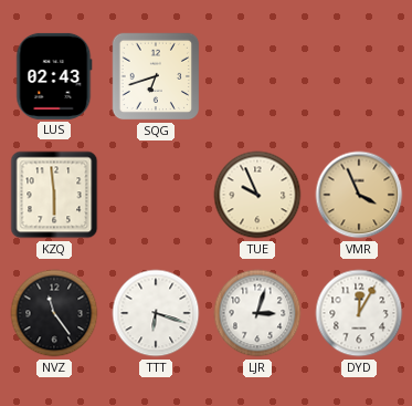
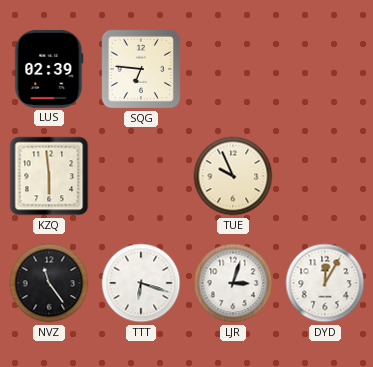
LUS: 02:43 -> 02:39 (49, 69)
SQG: 6:42 -> 6:46 (141, 69)
VMR: 3:56 -> none (359, 195)
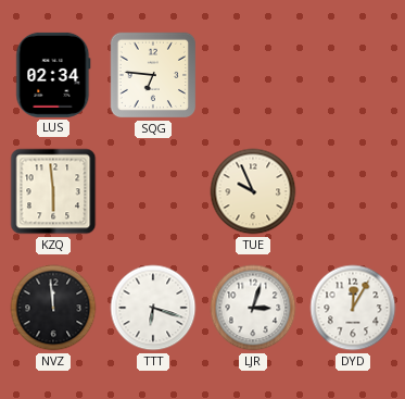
LUS: 02:39 -> 02:34 (53, 75)
NVZ: 11:24 -> 11:59 (53, 308)
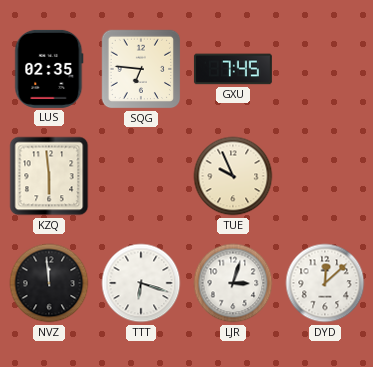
LUS: 02:34 -> 02:35 (49, 69)
GXU: none -> 7:45 (233, 69)
DYD: 12:05 -> 12:08 (325, 283)
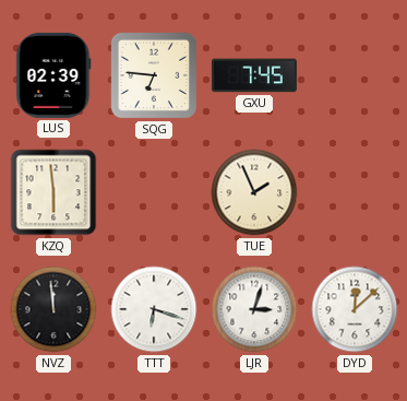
LUS: 02:35 -> 02:39 (53, 75)
TUE: 9:56 -> 1:56 (254, 192)
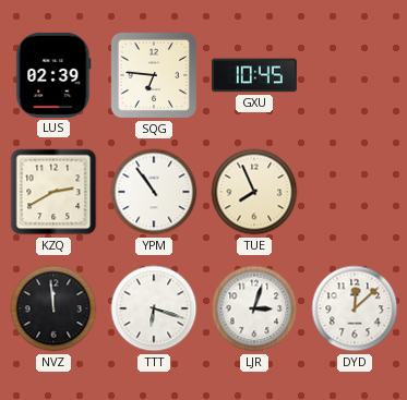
GXU: 7:45 -> 10:45 (254, 75)
KZQ: 5:59 -> 2:40 (53, 192)
YPM: none -> 10:54 (154, 192)
TUE: 1:56 -> 7:56 (254, 192)
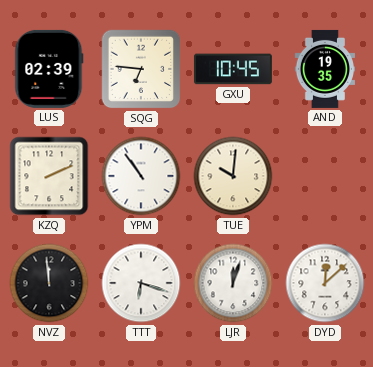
AND: none -> 19:35 (325, 69)
KZQ: 2:40 -> 2:11 (49, 176)
TUE: 7:56 -> 10:01 (233, 176)
LJR: 3:03 -> 12:03 (233, 283)
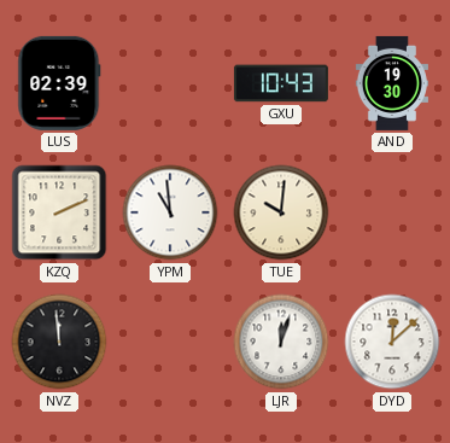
SQG: 6:46 -> none (141, 69)
GXU: 10:45 -> 10:43 (281, 83)
AND: 19:35 -> 19:30 (392, 83)
YPM: 10:54 -> 10:59 (170, 212)
TTT: 6:18 -> none (141, 283)
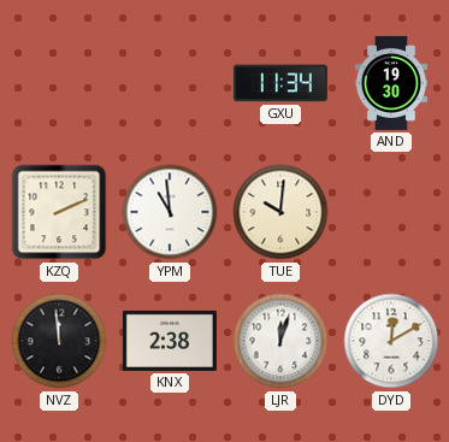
LUS: 02:39 -> none (59, 83)
GXU: 10:43 -> 11:34 (280, 83)
KNX: none -> 2:38 (170, 341)
DYD: 12:08 -> 12:10 (391, 341)
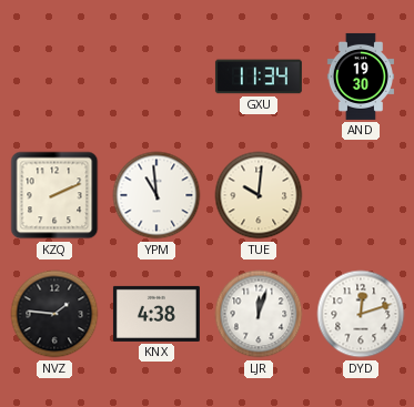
NVZ: 11:59 -> 1:46 (54, 314)
KNX: 2:38 -> 4:38 (156, 314)
DYD: 12:10 -> 12:12 (361, 314)
